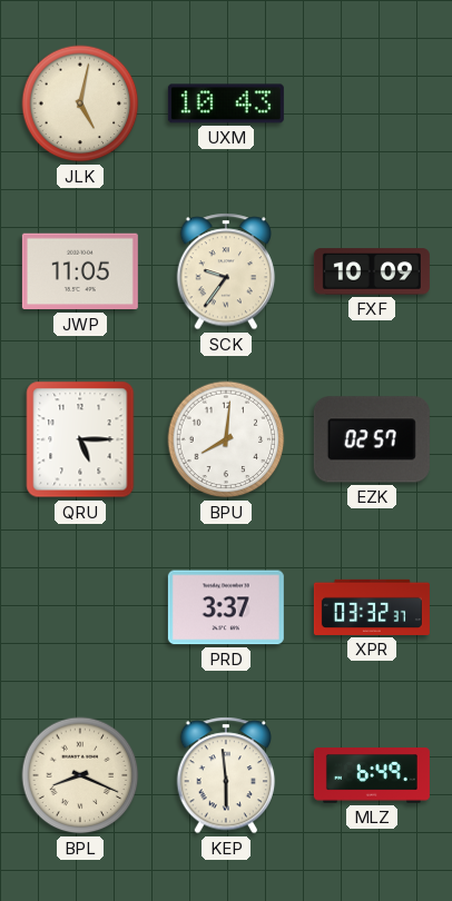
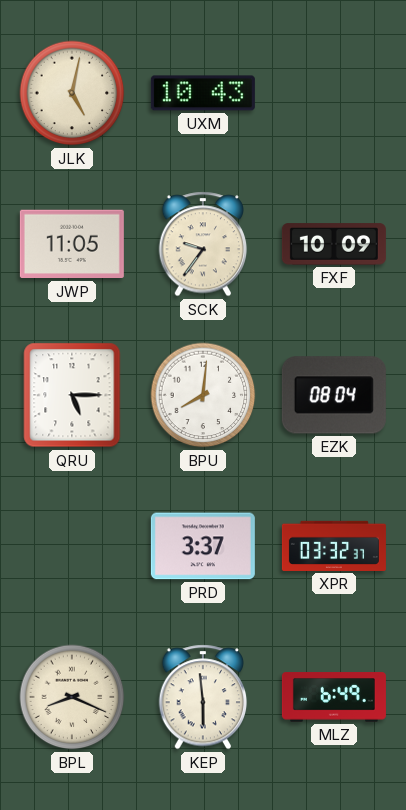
EZK: 02:57 -> 08:04 (334, 395)
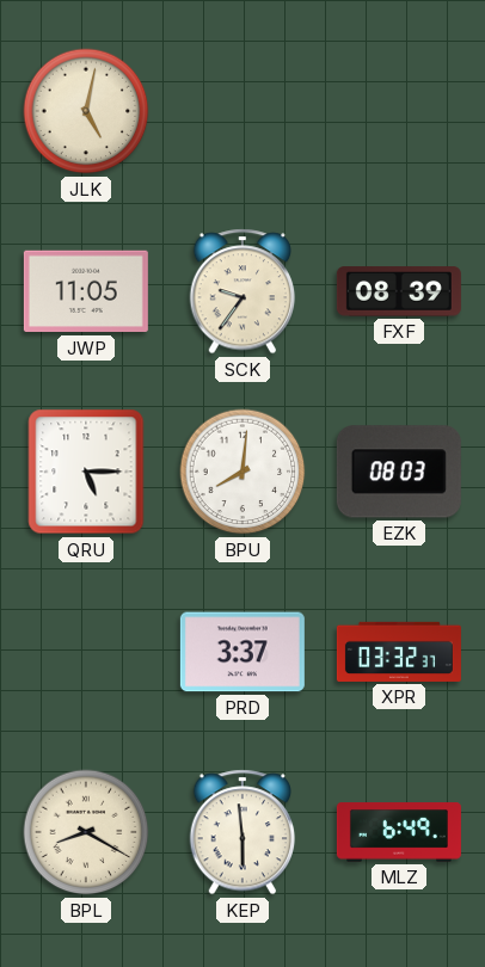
UXM: 10:43 -> none (203, 93)
FXF: 10:09 -> 08:39 (399, 291)
EZK: 08:04 -> 08:03 (399, 472)
BPL: 8:19 -> 8:20 (86, 832)
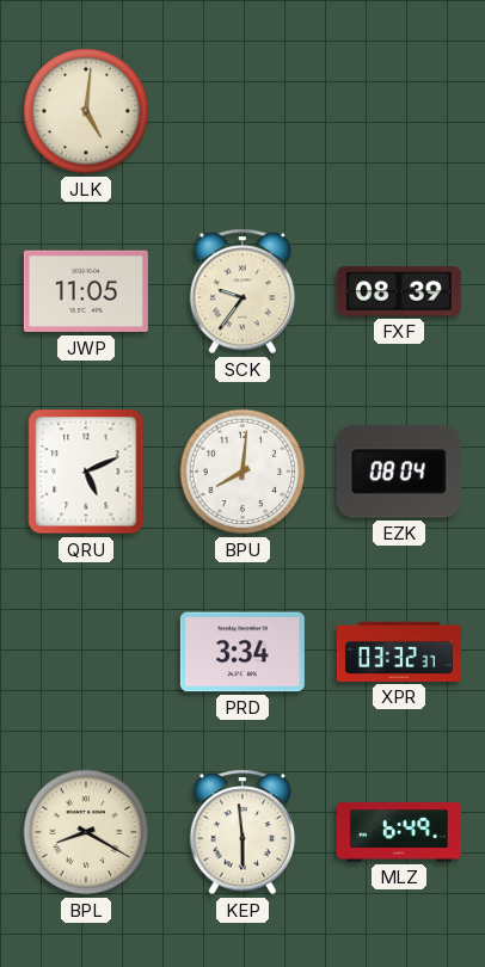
JLK: 5:02 -> 5:01 (86, 111)
QRU: 5:15 -> 5:11 (86, 472)
EZK: 08:03 -> 08:04 (399, 472)
PRD: 3:37 -> 3:34 (242, 652)
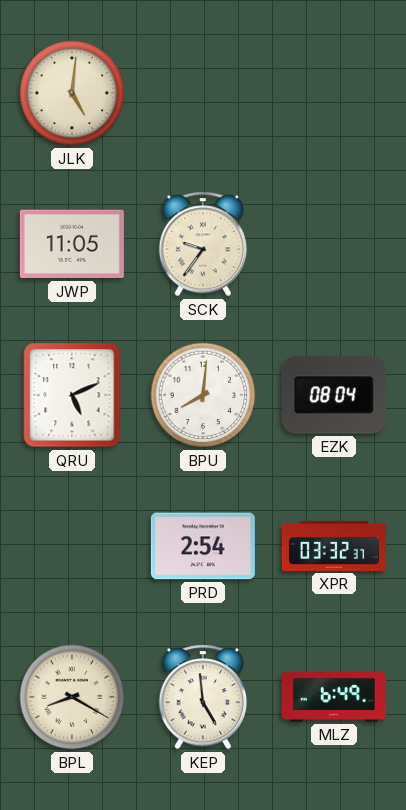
FXF: 08:39 -> none (399, 291)
PRD: 3:34 -> 2:54 (203, 546)
KEP: 5:59 -> 4:59 (203, 697)
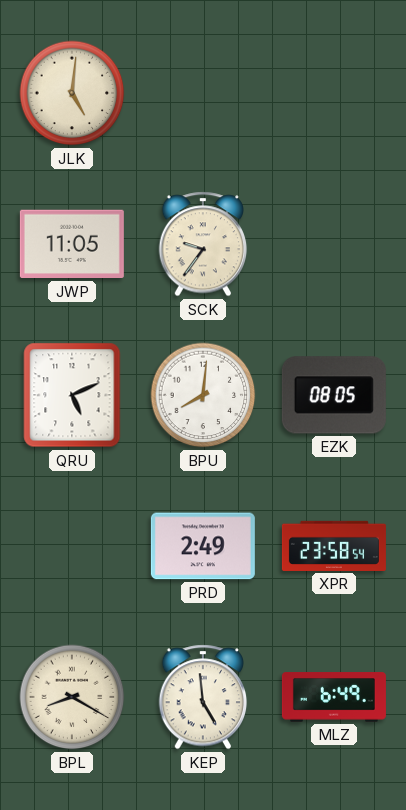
EZK: 08:04 -> 08:05 (334, 395)
PRD: 2:54 -> 2:49 (203, 546)
XPR: 03:32 -> 23:58 (334, 546)
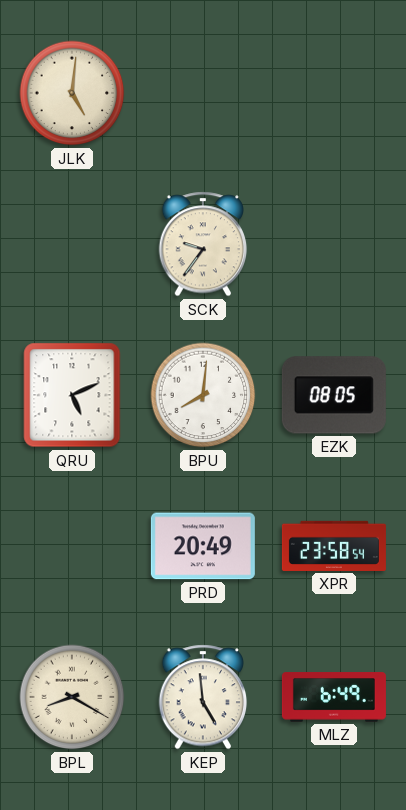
JWP: 11:05 -> none (72, 244)
PRD: 2:49 -> 20:49 (203, 546)
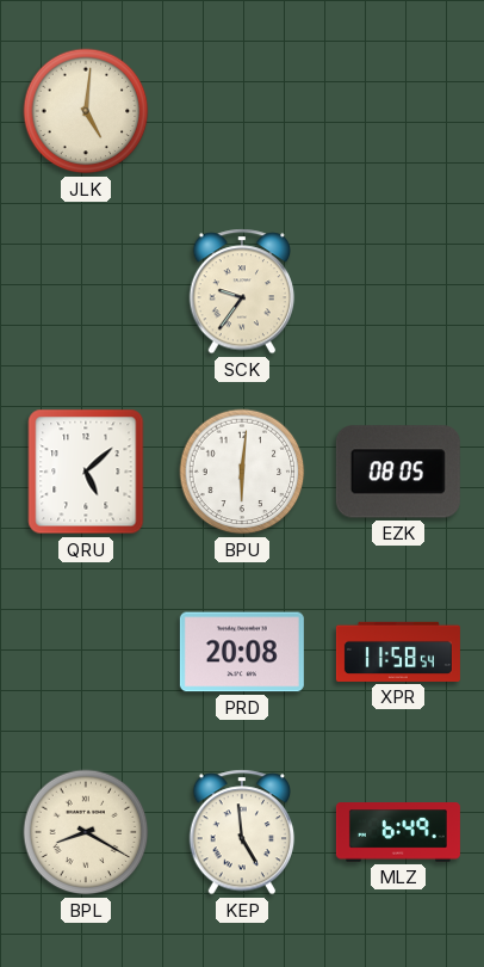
QRU: 5:11 -> 5:08 (86, 472)
BPU: 8:01 -> 6:01 (242, 472)
PRD: 20:49 -> 20:08 (242, 652)
XPR: 23:58 -> 11:58 (398, 652)
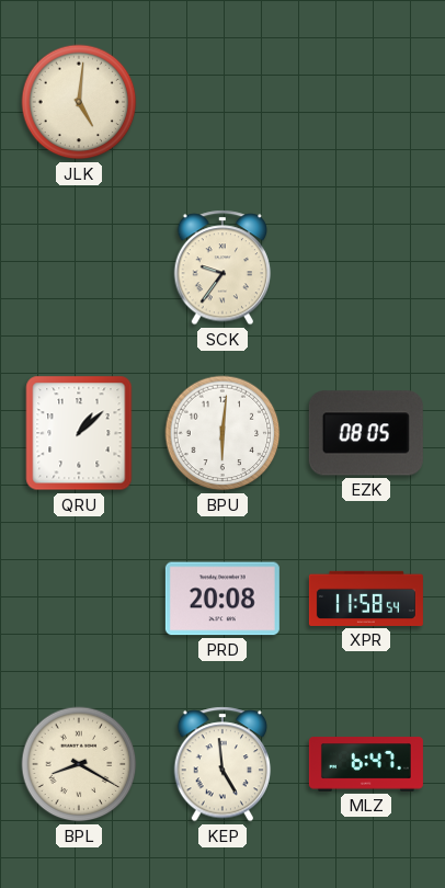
QRU: 5:08 -> 1:08 (79, 433)
MLZ: 6:49 -> 6:47 (366, 764)
